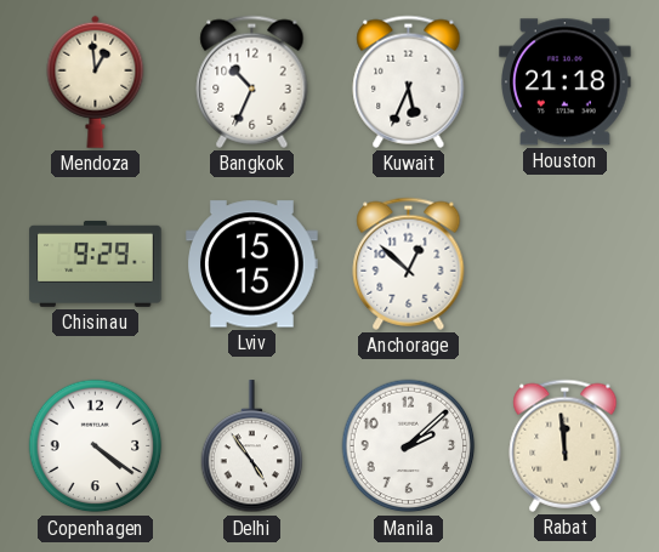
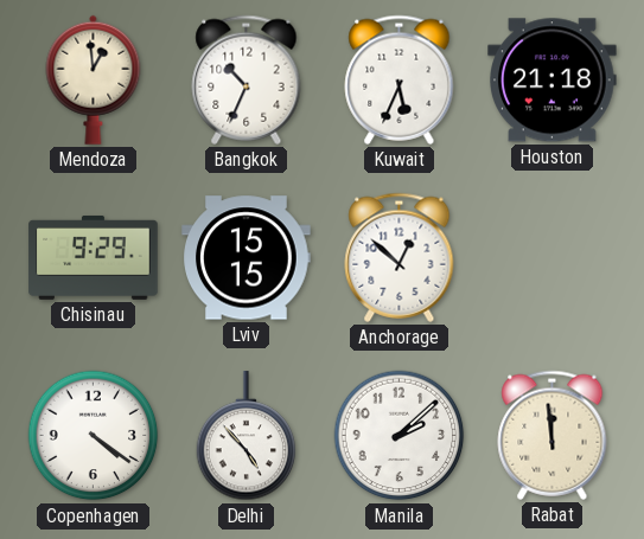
Delhi: 4:54 -> 4:53 (247, 436)
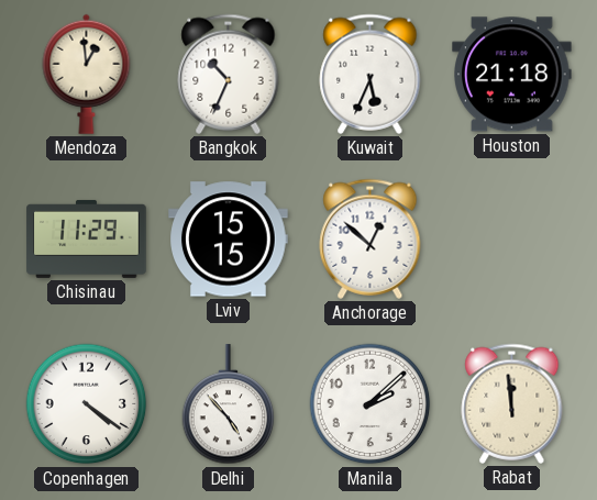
Chisinau: 9:29 -> 11:29 (87, 238)
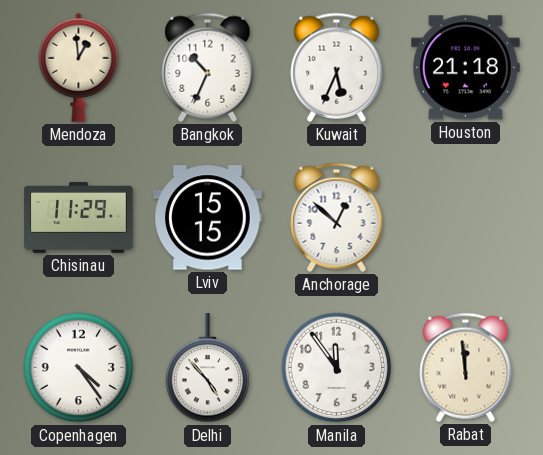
Copenhagen: 4:21 -> 4:24 (79, 368)
Manila: 2:08 -> 11:54 (337, 368)
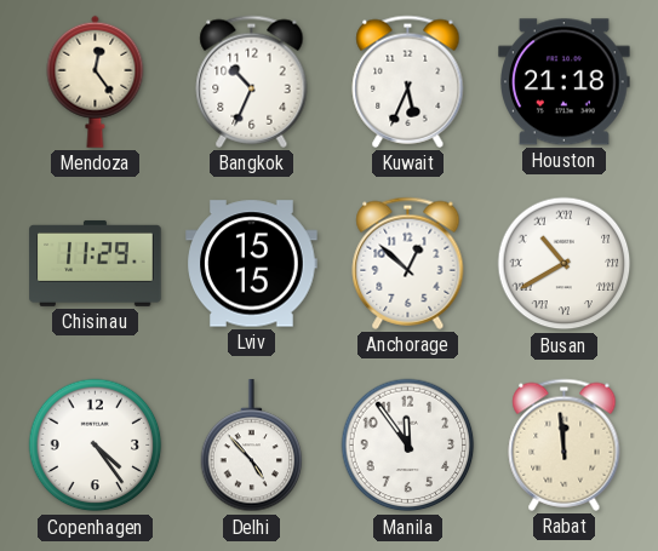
Mendoza: 12:59 -> 12:24 (96, 81)
Busan: none -> 10:40 (565, 264)
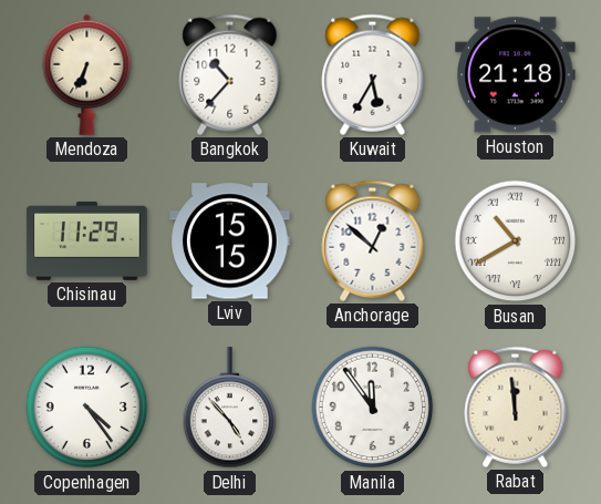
Mendoza: 12:24 -> 6:34 (87, 74)
Bangkok: 10:34 -> 10:37 (230, 74)
Kuwait: 5:34 -> 5:35 (373, 74)
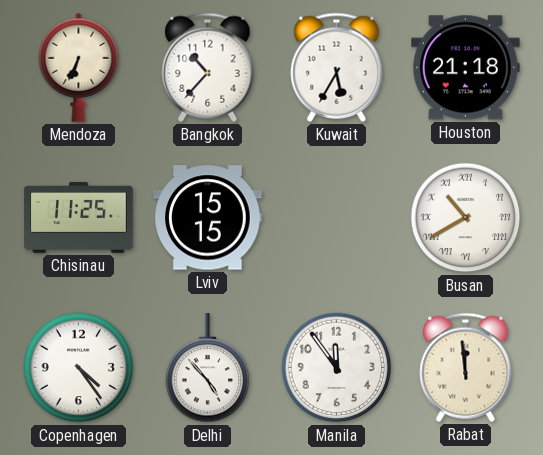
Chisinau: 11:29 -> 11:25 (79, 217)
Anchorage: 12:52 -> none (373, 240)
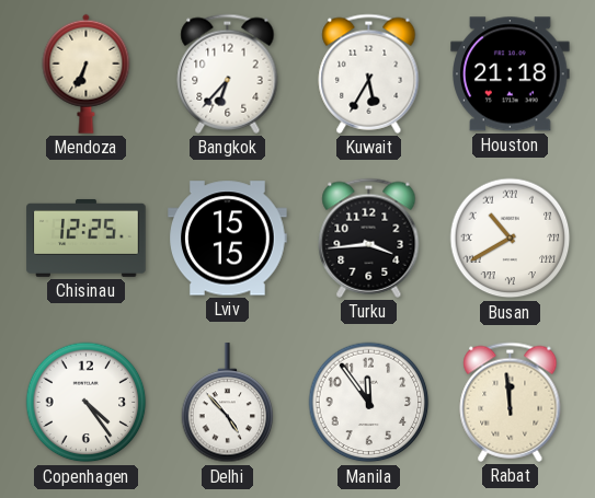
Bangkok: 10:37 -> 6:37 (228, 73)
Chisinau: 11:25 -> 12:25 (87, 238)
Turku: none -> 3:44 (369, 238)
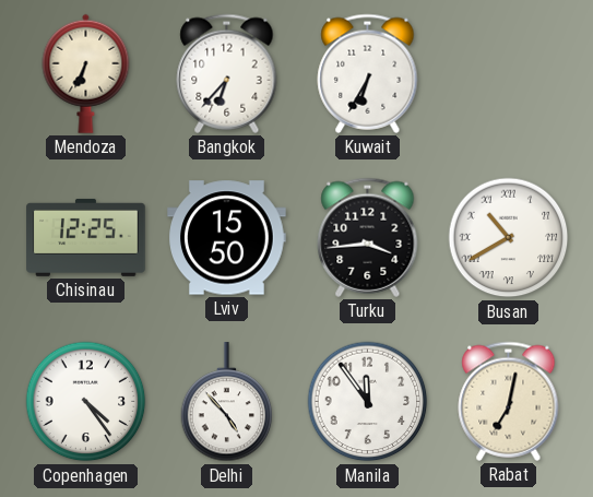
Kuwait: 5:35 -> 6:35 (368, 73)
Houston: 21:18 -> none (511, 74)
Lviv: 15:15 -> 15:50 (227, 238)
Rabat: 11:59 -> 7:02 (509, 401)
